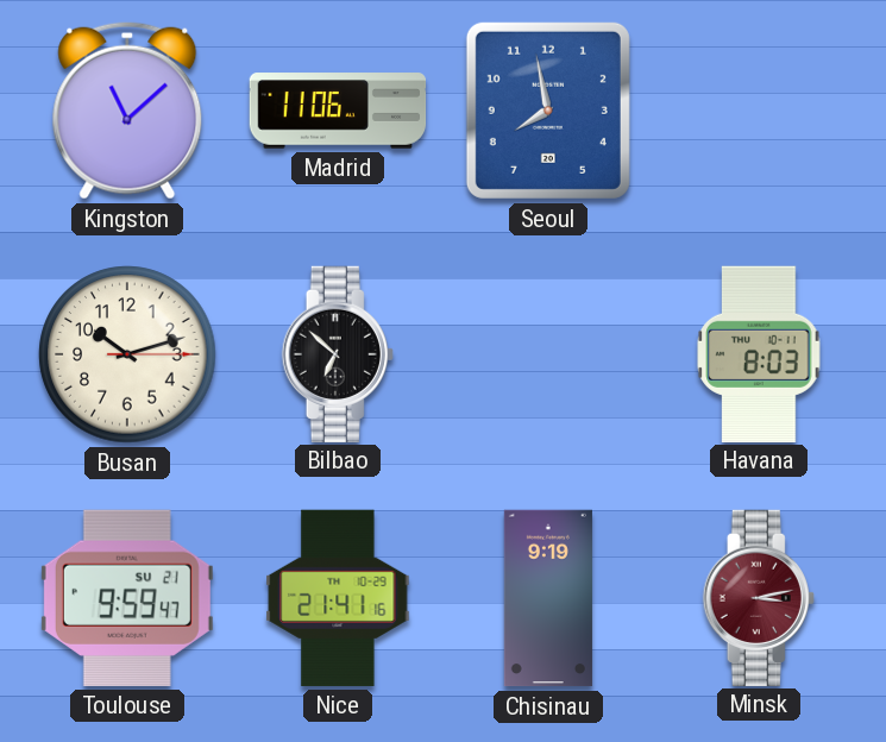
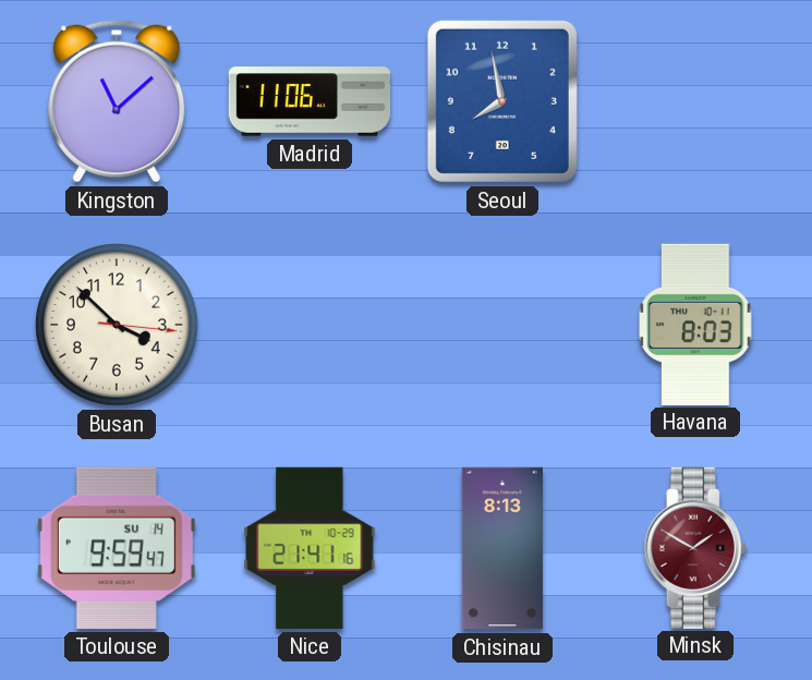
Busan: 10:12 -> 3:52 (117, 325)
Bilbao: 6:52 -> none (338, 353)
Toulouse date: SU 21 -> SU 14 (117, 548)
Chisinau: 9:19 -> 8:13 (502, 548)
Minsk: 3:13 -> 1:50 (695, 547)
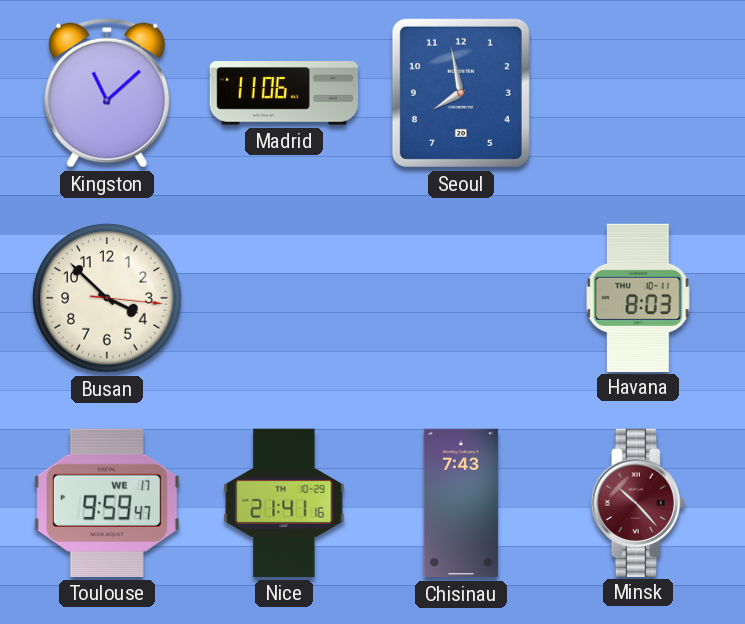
Toulouse date: SU 14 -> WE 17 (107, 503)
Chisinau: 8:13 -> 7:43 (461, 503)
Minsk: 1:50 -> 10:23 (638, 502)
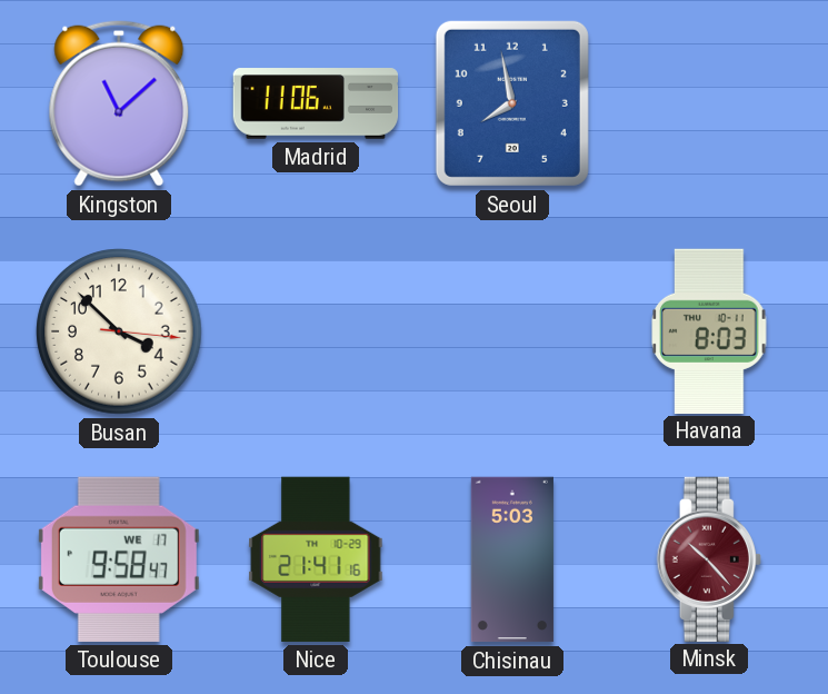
Toulouse: 9:59 -> 9:58 (119, 559)
Chisinau: 7:43 -> 5:03 (512, 559)
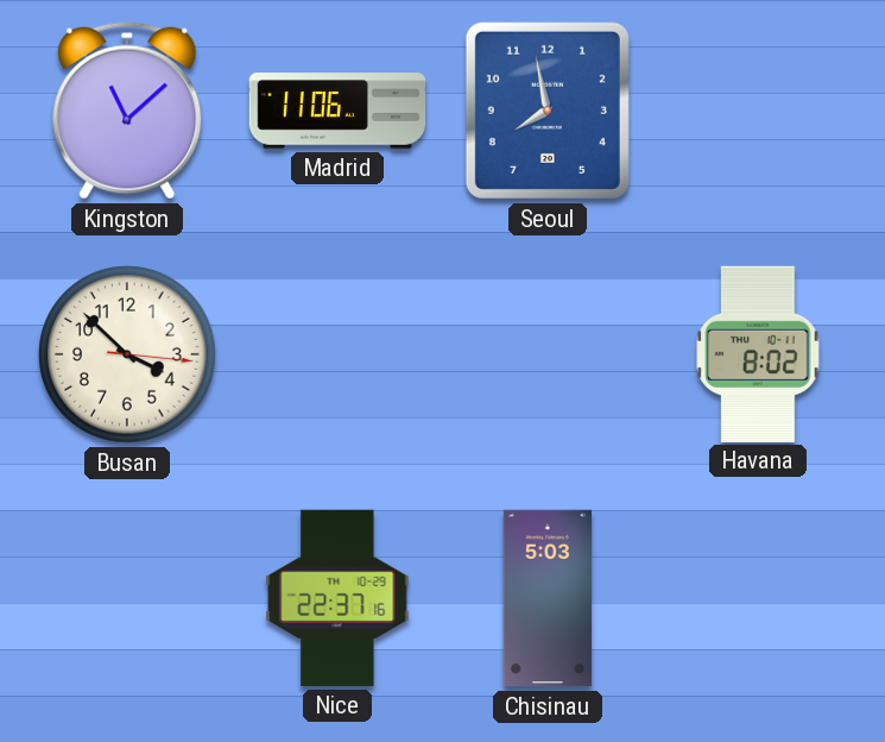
Havana: 8:03 -> 8:02 (758, 353)
Toulouse: 9:58 -> none (119, 559)
Nice: 21:41 -> 22:37 (337, 598)
Minsk: 10:23 -> none (709, 558)
